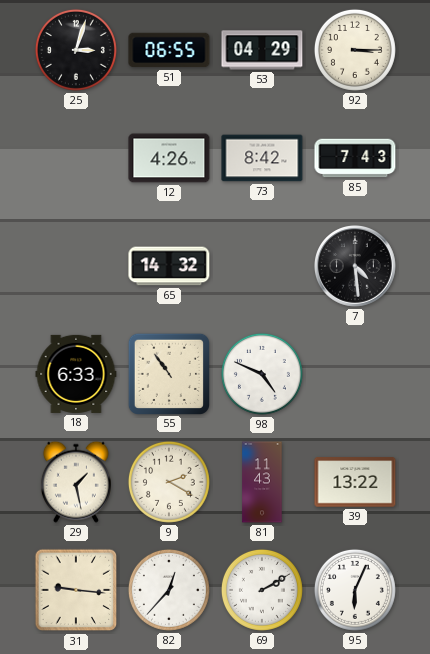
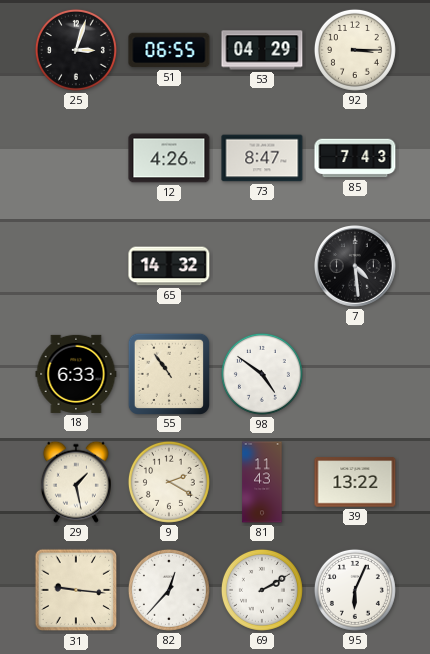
73: 8:42 -> 8:47 (262, 158)
98: 4:49 -> 4:51 (262, 374)
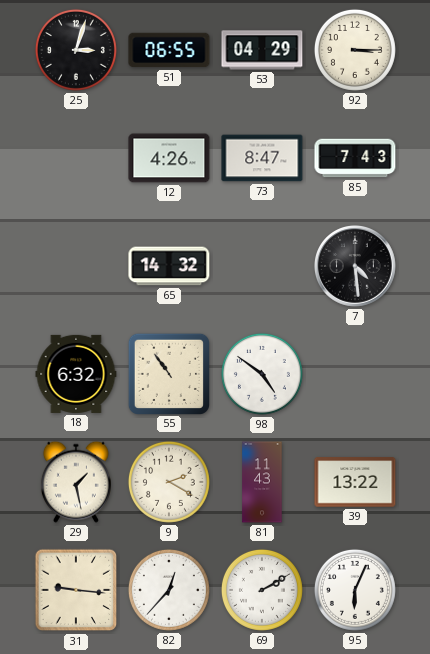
18: 6:33 -> 6:32 (76, 374)
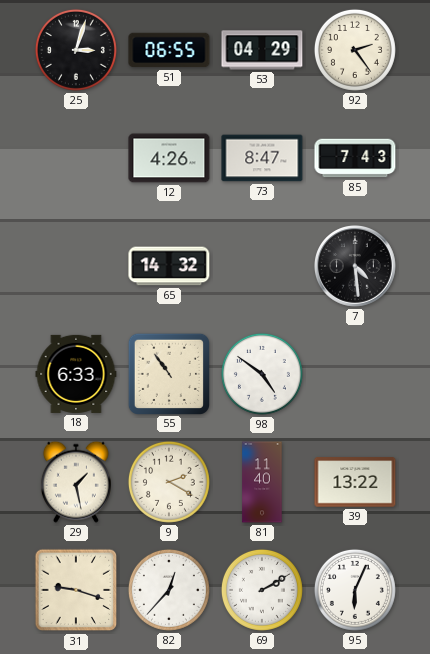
92: 3:15 -> 2:24 (355, 50)
18: 6:32 -> 6:33 (76, 374)
81: 11:43 -> 11:40 (262, 482)
31: 9:16 -> 9:18 (76, 590)
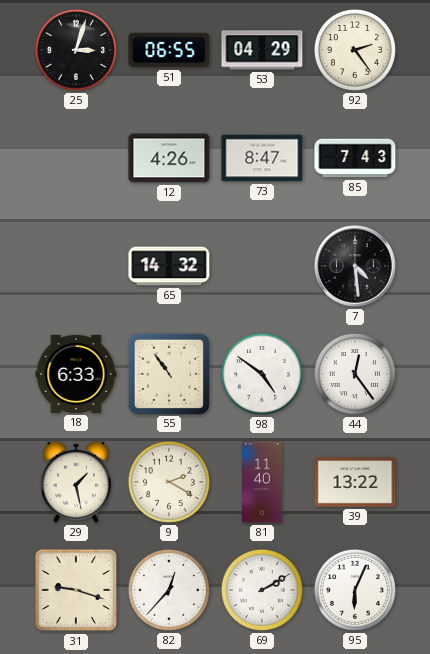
44: none -> 12:24 (355, 374)
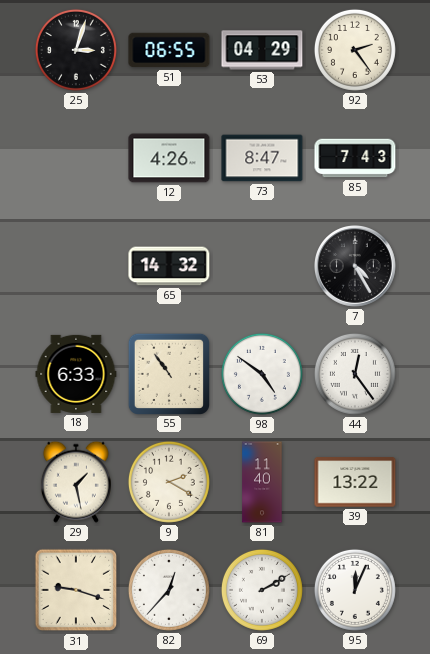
7: 4:29 -> 4:25 (355, 266)
95: 6:04 -> 12:04 (355, 590)
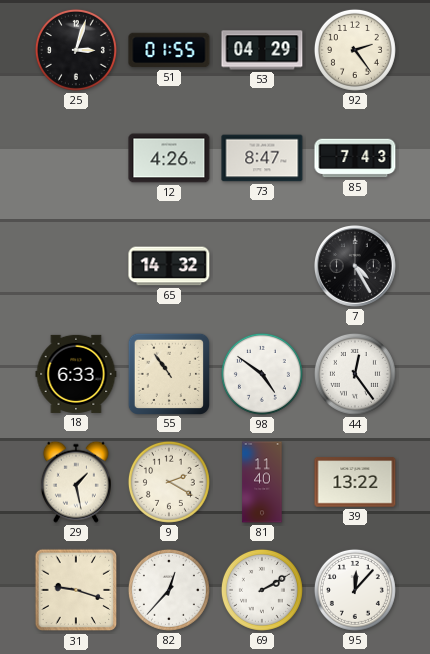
51: 06:55 -> 01:55 (169, 50)
95: 12:04 -> 12:07 (355, 590)
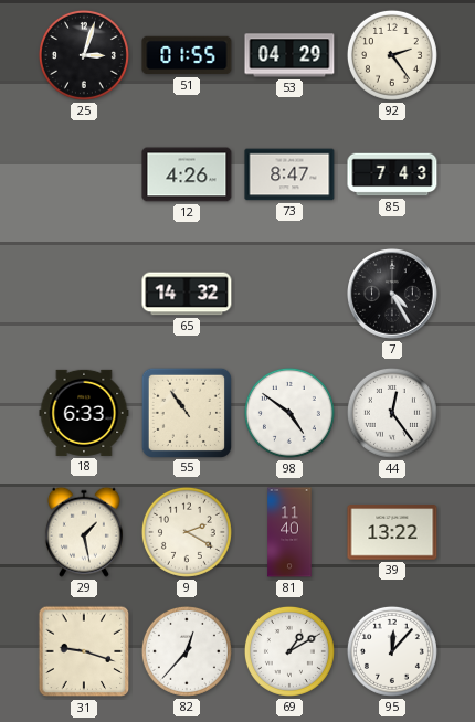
69: 2:10 -> 1:10 (289, 651)
